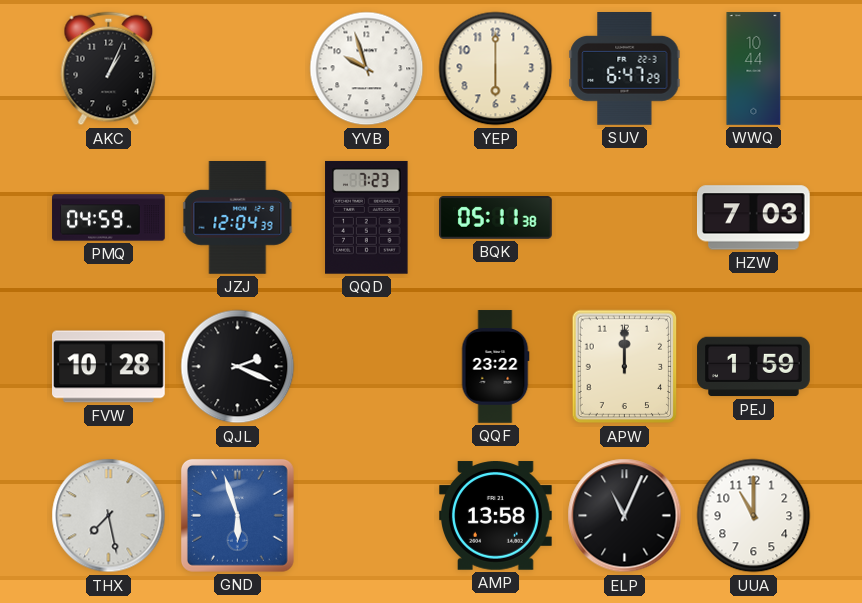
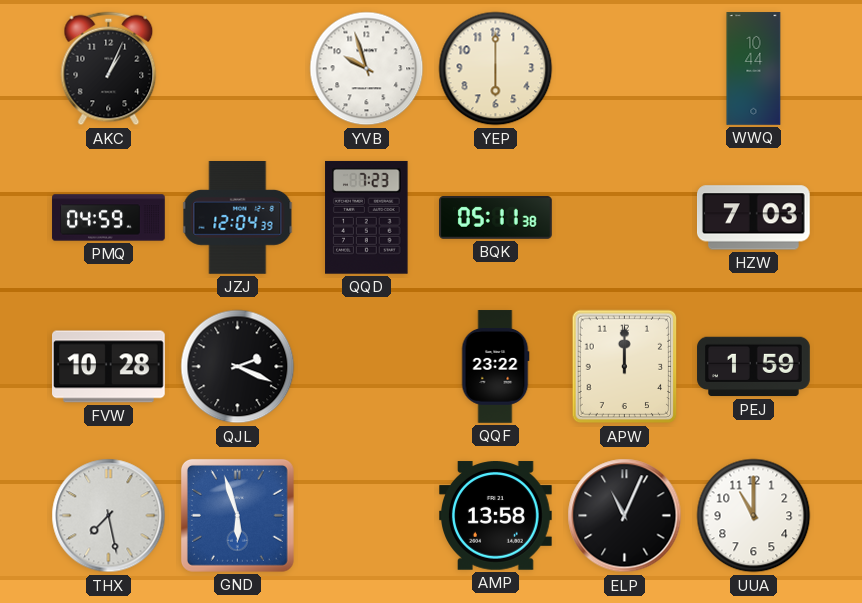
SUV: 6:47 -> none (625, 69)
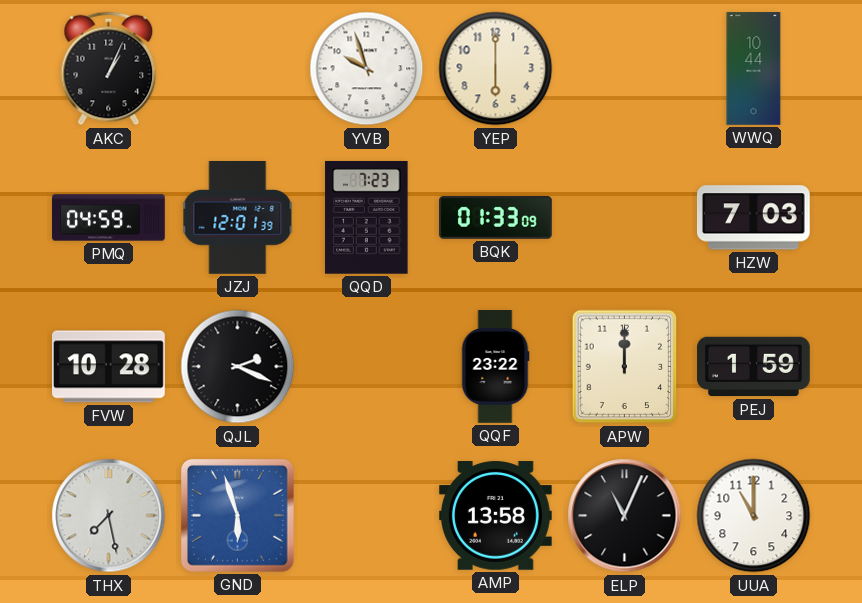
JZJ: 12:04 -> 12:01 (238, 218)
BQK: 05:11 -> 01:33 (496, 218)
